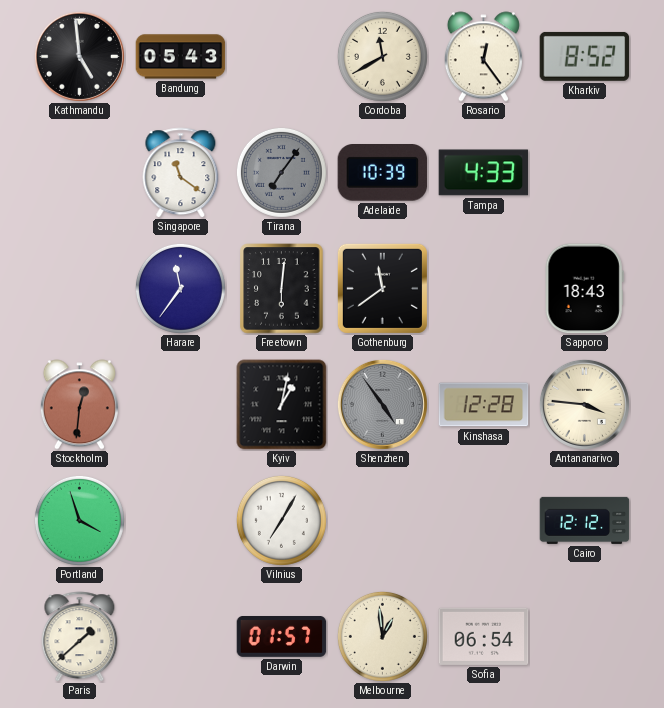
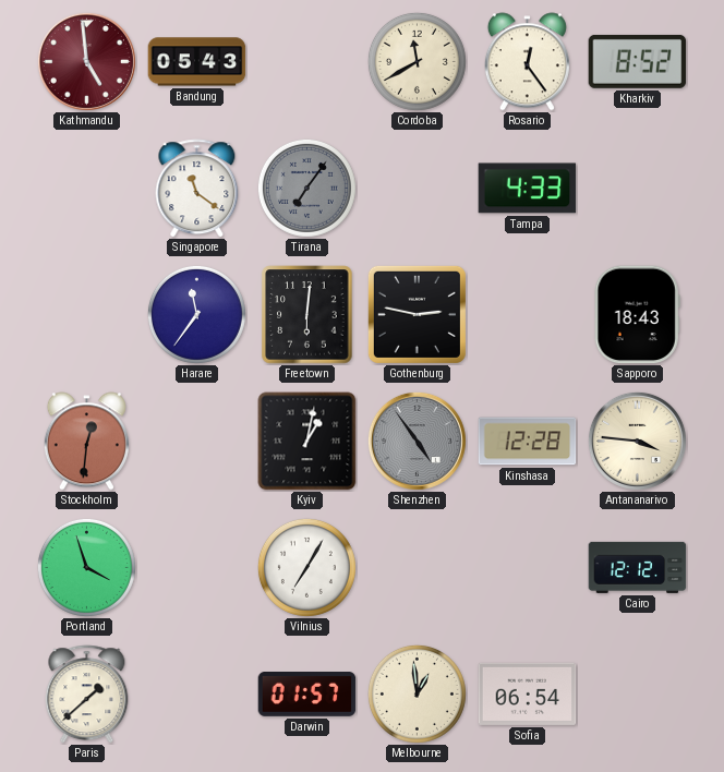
Kathmandu dial: black -> burgundy (86, 61)
Adelaide: 10:39 -> none (383, 173)
Gothenburg: 11:39 -> 2:47 (417, 314)
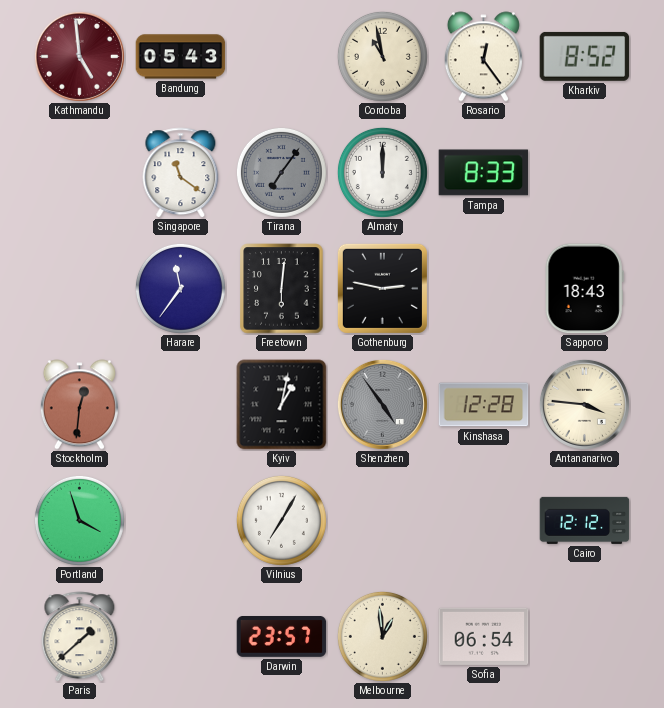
Cordoba: 11:40 -> 10:58 (382, 56)
Almaty: none -> 12:00 (382, 172)
Tampa: 4:33 -> 8:33 (484, 173)
Darwin: 01:57 -> 23:57 (282, 637)
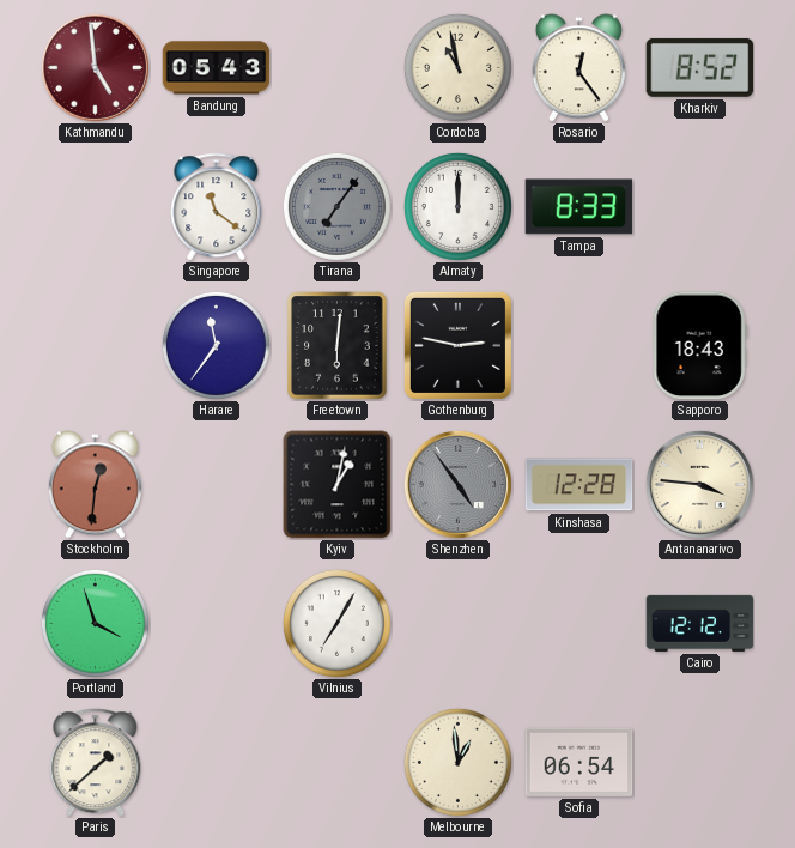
Darwin: 23:57 -> none (282, 637)
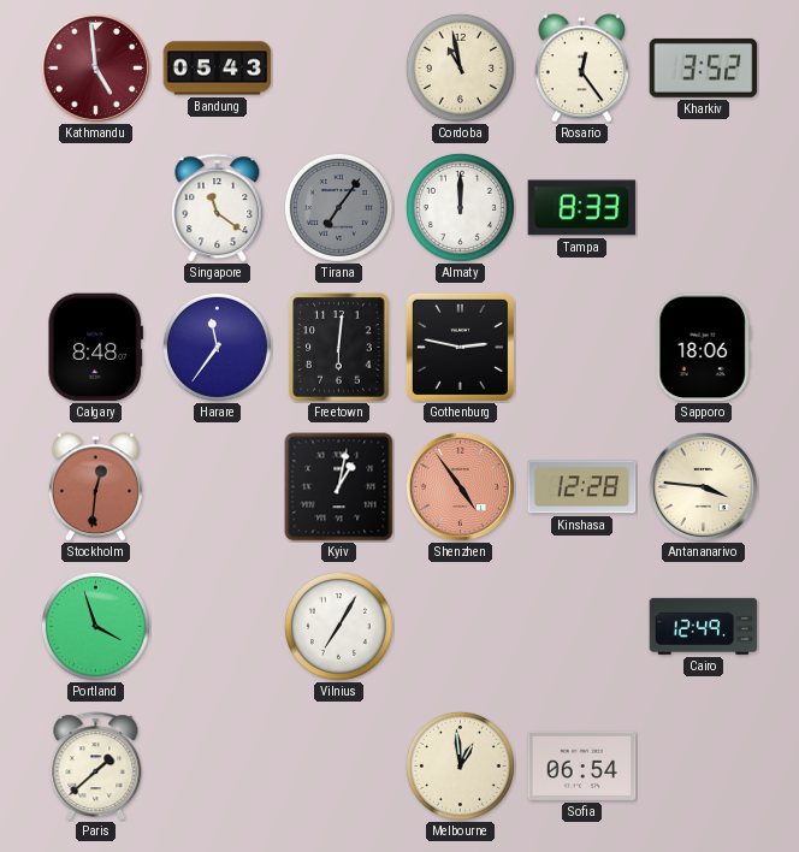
Kharkiv: 8:52 -> 3:52 (704, 67)
Calgary: none -> 8:48 (95, 348)
Sapporo: 18:43 -> 18:06 (703, 348)
Shenzhen dial: grey -> salmon (460, 486)
Cairo: 12:12 -> 12:49 (704, 626)
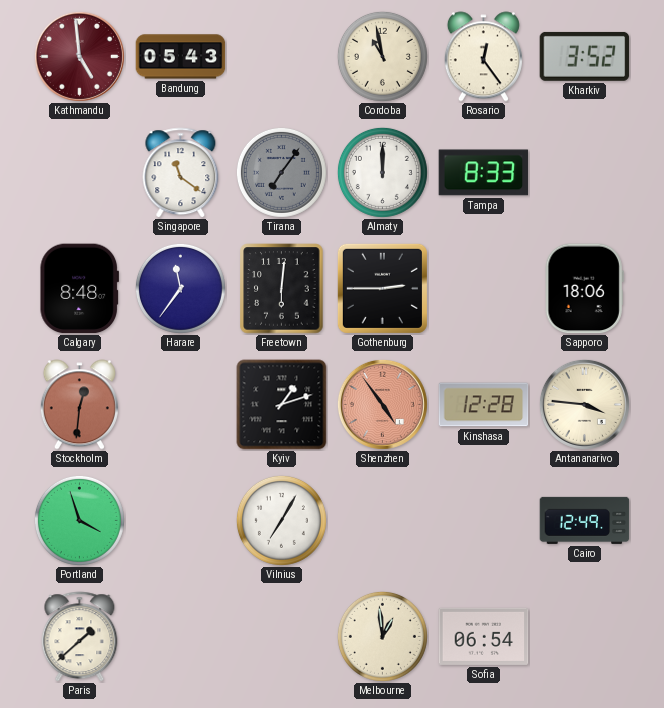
Gothenburg: 2:47 -> 2:45 (382, 288)
Kyiv: 1:02 -> 1:12 (282, 405)
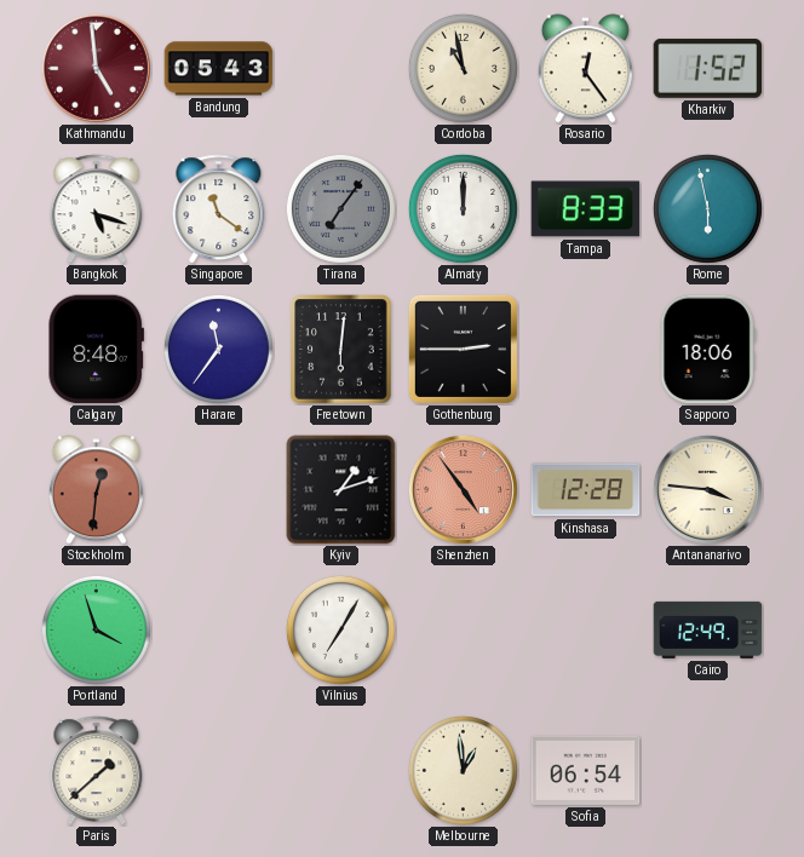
Kharkiv: 3:52 -> 1:52 (708, 68)
Bangkok: none -> 5:18 (97, 209)
Rome: none -> 5:58 (707, 208)
